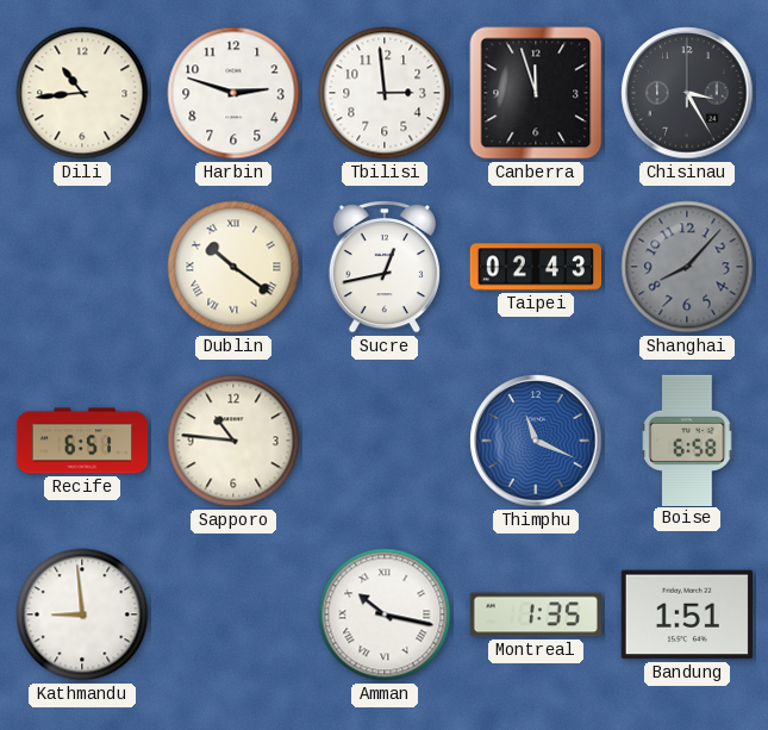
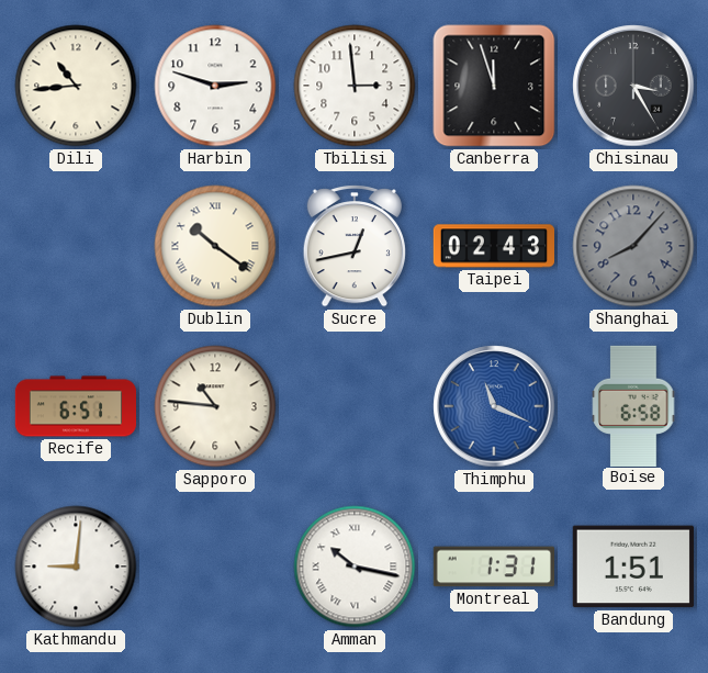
Kathmandu: 8:59 -> 9:01 (76, 567)
Montreal: 1:35 -> 1:31 (494, 567)
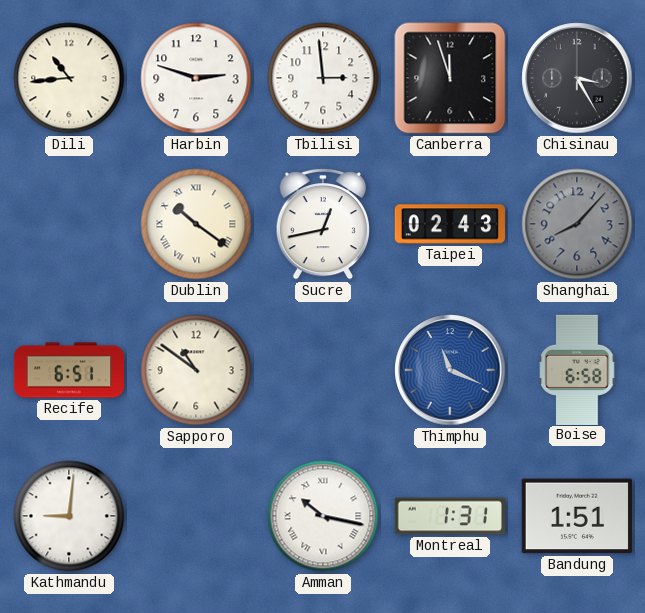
Sapporo: 10:46 -> 10:51 (196, 370)
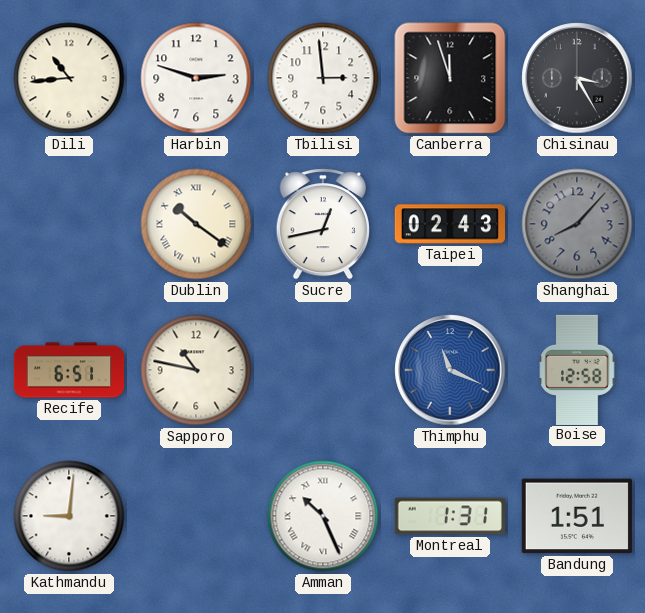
Sapporo: 10:51 -> 10:47 (196, 370)
Boise: 6:58 -> 12:58 (577, 369)
Amman: 10:17 -> 10:26 (323, 516)
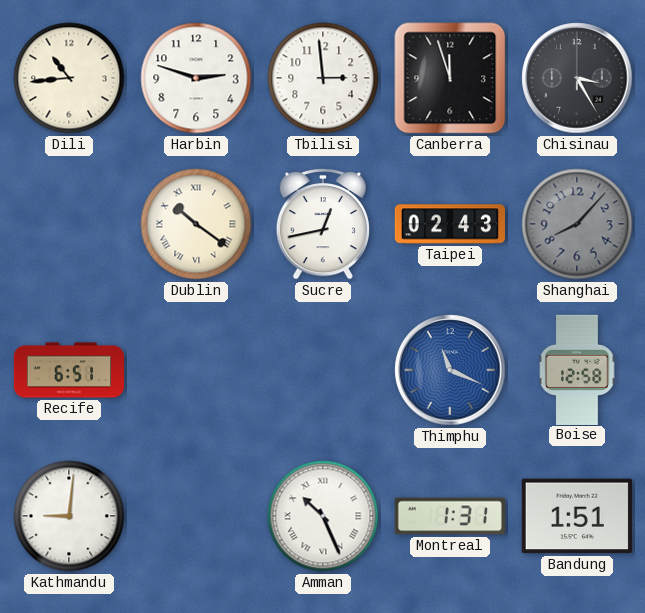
Sapporo: 10:47 -> none (196, 370)
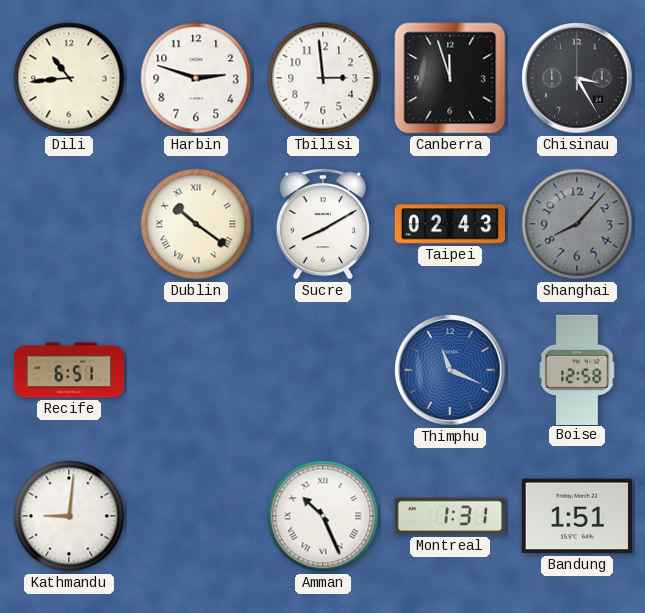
Sucre: 12:43 -> 8:10 (323, 225)
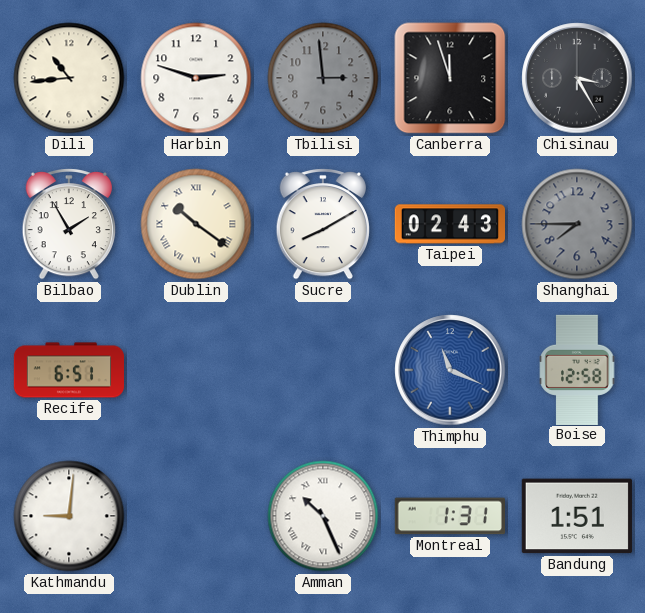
Tbilisi dial: white -> grey (323, 78)
Bilbao: none -> 1:55 (69, 225)
Shanghai: 8:07 -> 7:45 (577, 224)
